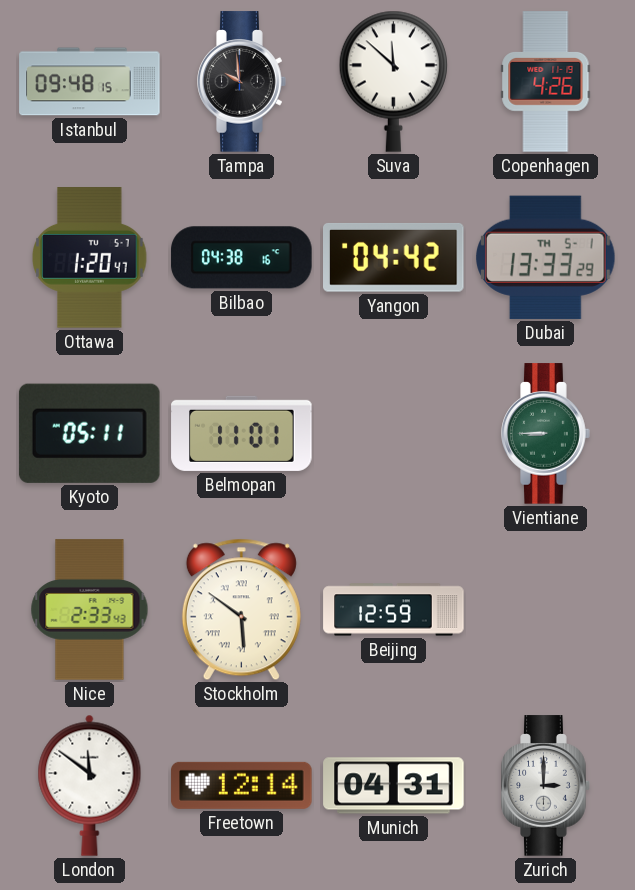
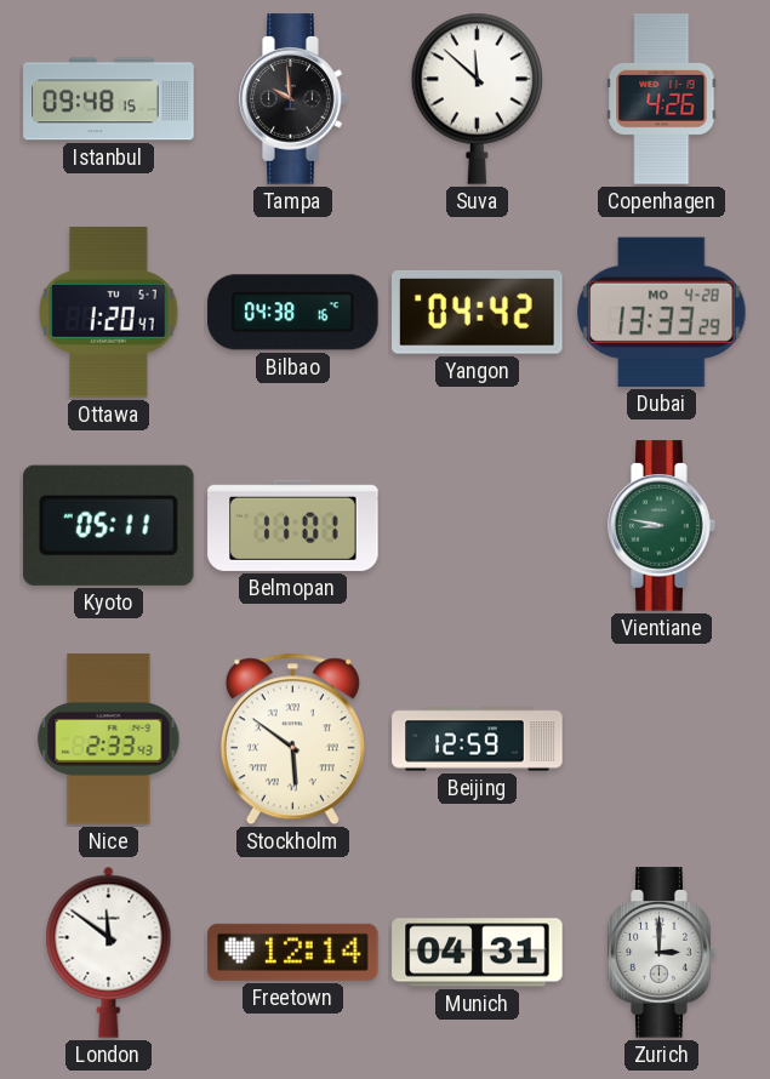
Dubai date: TH 5-1 -> MO 4-28 (662, 312)
Vientiane: 8:45 -> 8:47 (662, 526)
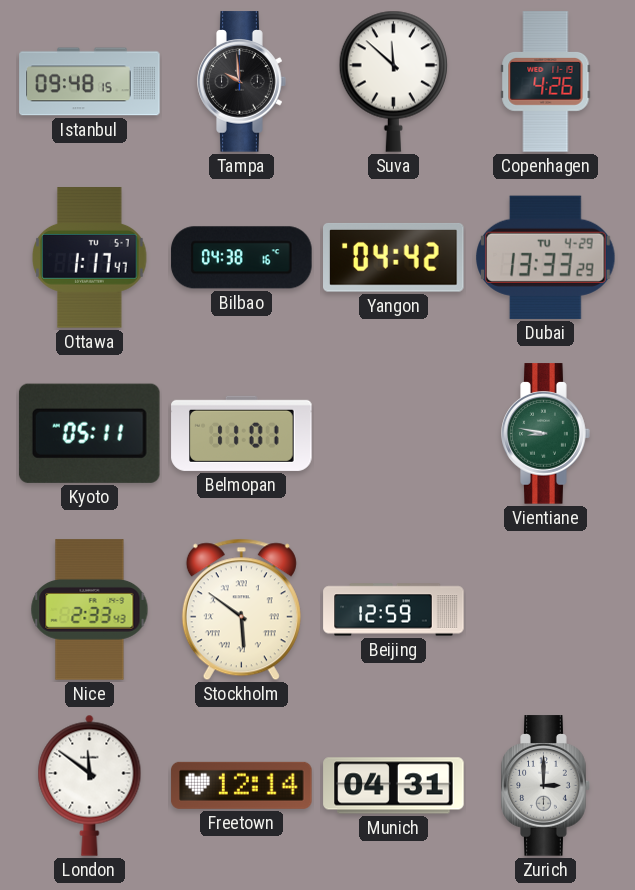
Ottawa: 1:20 -> 1:17 (90, 258)
Dubai date: MO 4-28 -> TU 4-29 (546, 257)
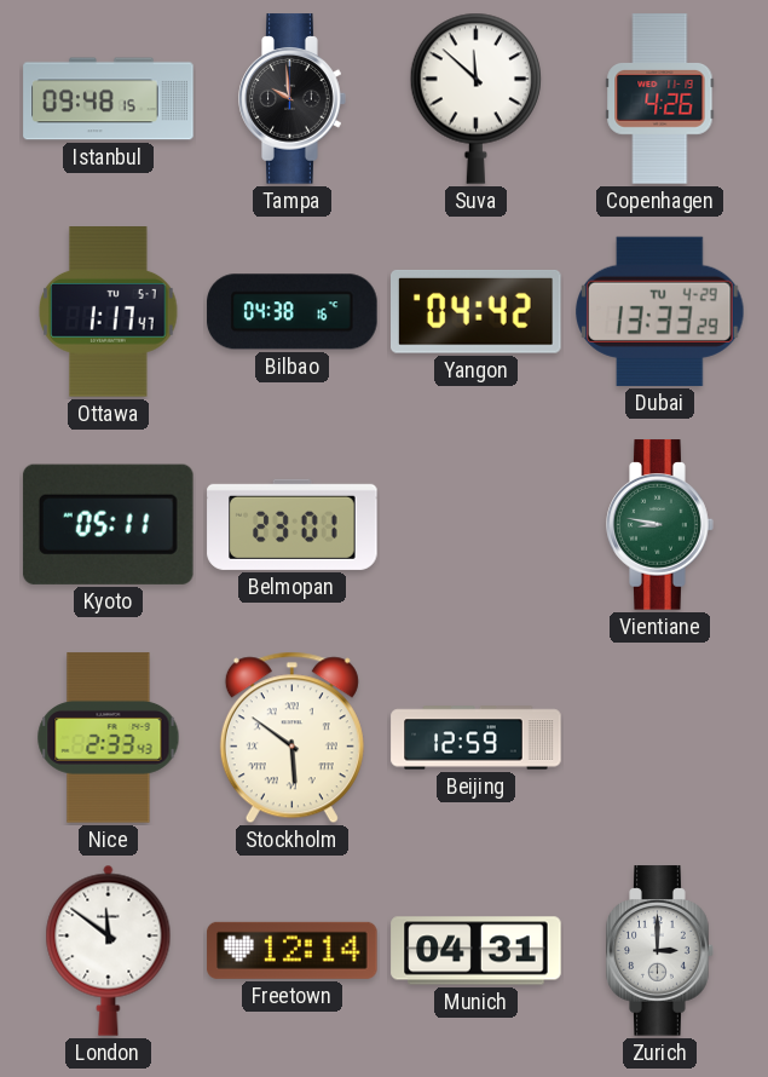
Belmopan: 11:01 -> 23:01 (293, 524)
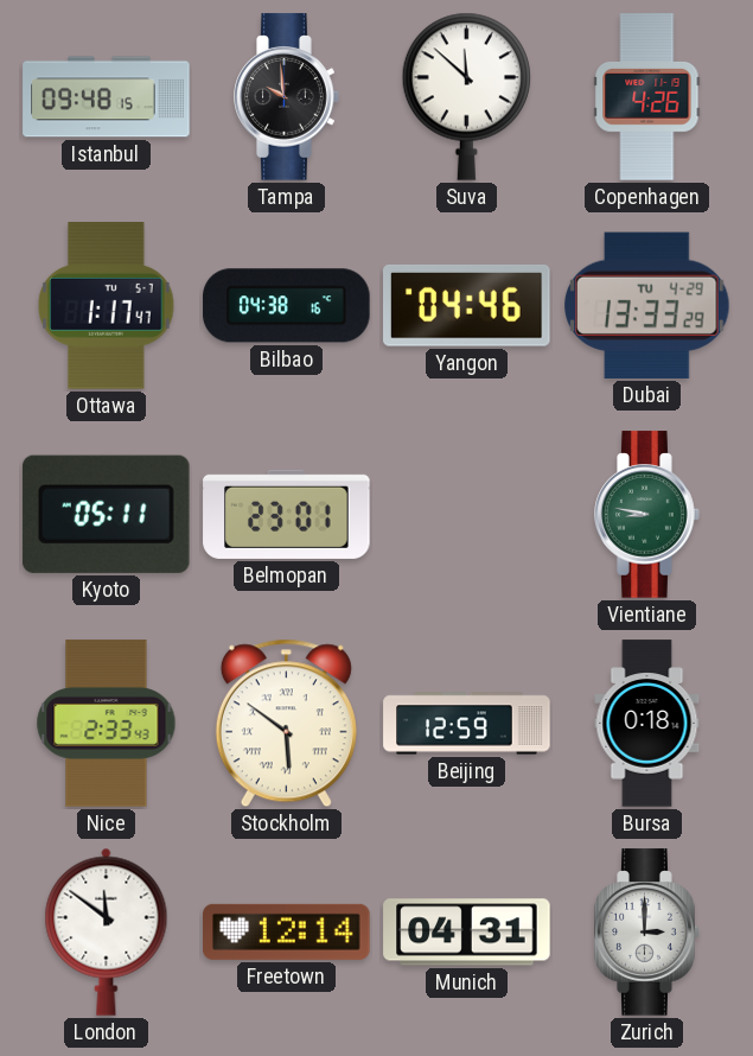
Yangon: 04:42 -> 04:46 (467, 305)
Bursa: none -> 0:18 (647, 724)
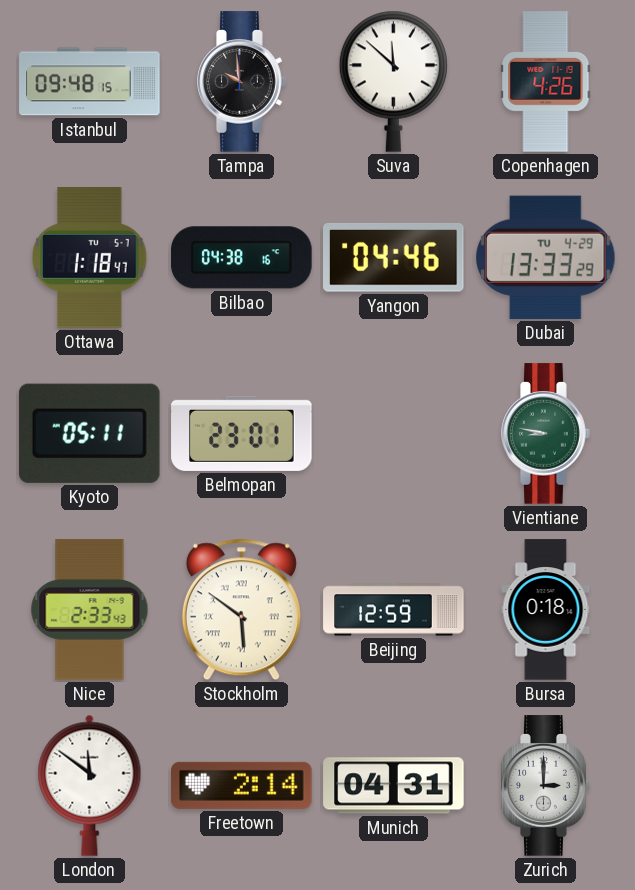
Ottawa: 1:17 -> 1:18 (90, 258)
Freetown: 12:14 -> 2:14 (242, 785)
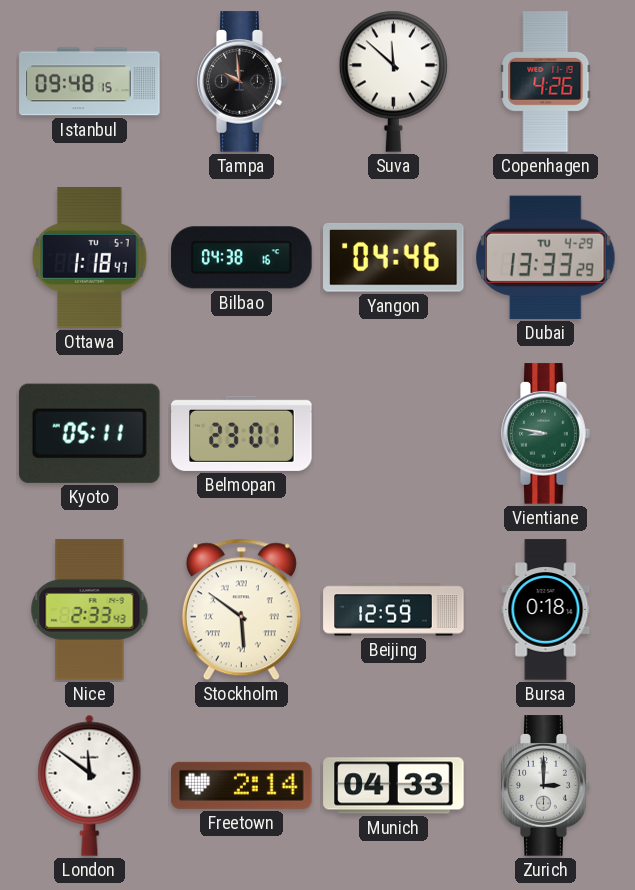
Munich: 04:31 -> 04:33 (394, 786)
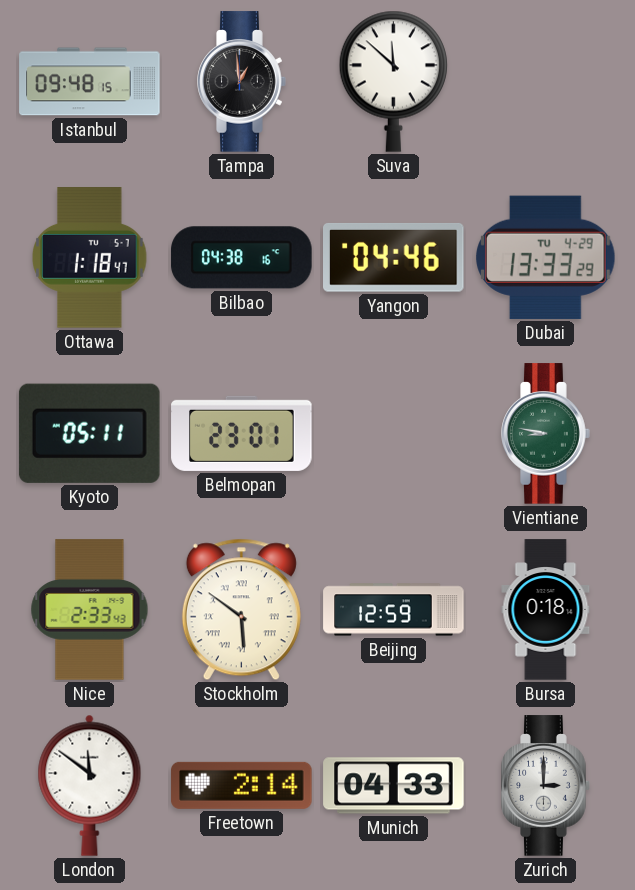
Tampa: 9:59 -> 12:59 (242, 82)
Copenhagen: 4:26 -> none (546, 82)
